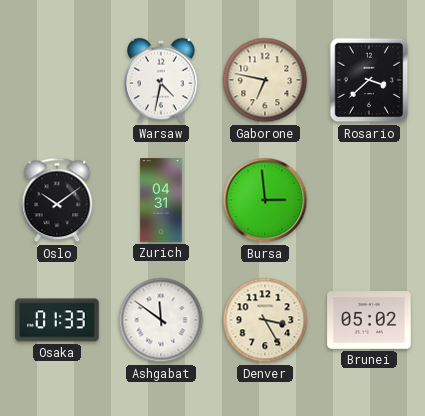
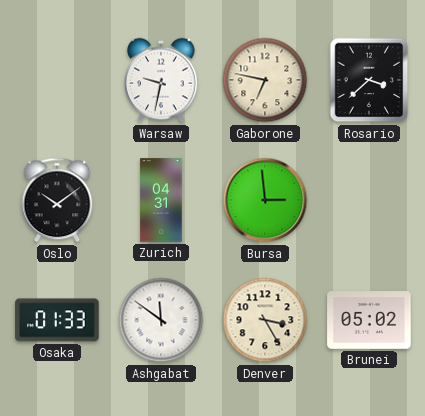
Warsaw: 4:32 -> 9:32 (161, 80)
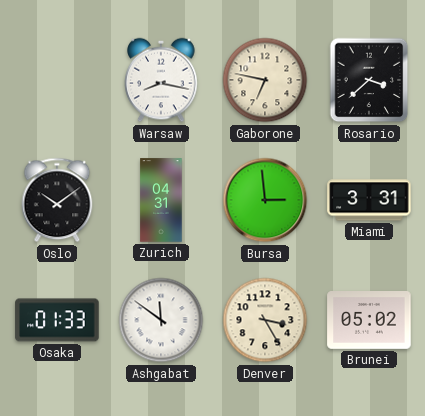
Warsaw: 9:32 -> 8:17 (161, 80)
Miami: none -> 3:31 (369, 200)
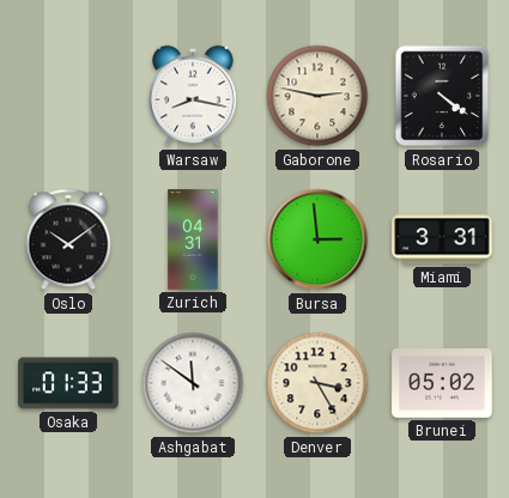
Gaborone: 6:47 -> 2:47 (317, 96)
Rosario: 3:38 -> 4:21 (442, 96)
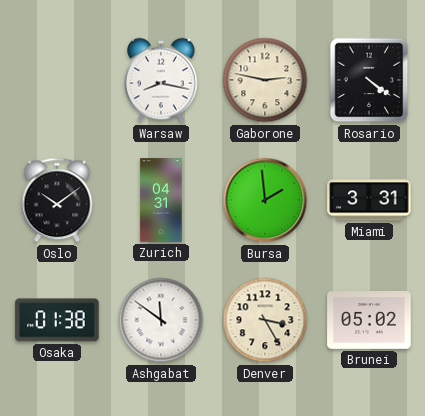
Bursa: 2:59 -> 1:59 (265, 200)
Osaka: 01:33 -> 01:38 (57, 320)
